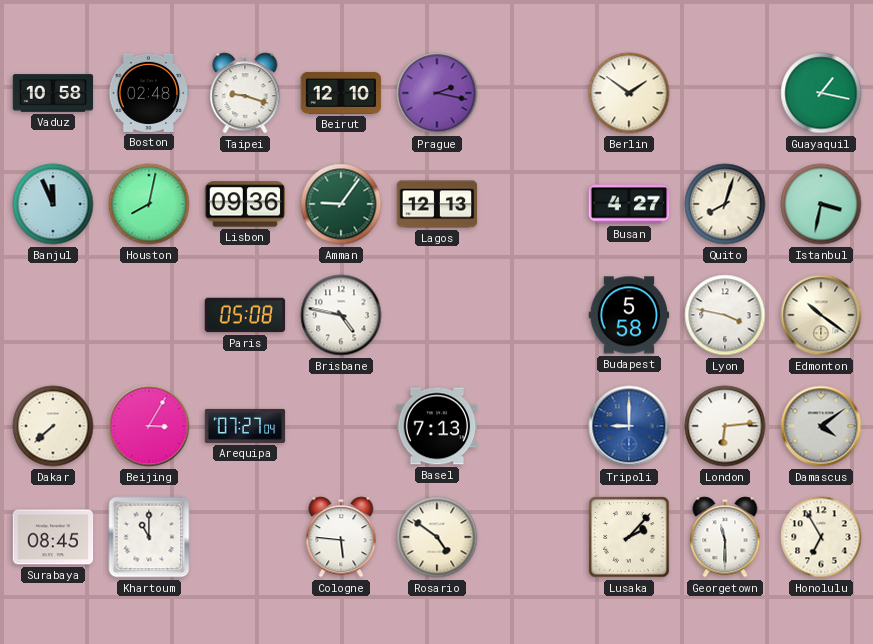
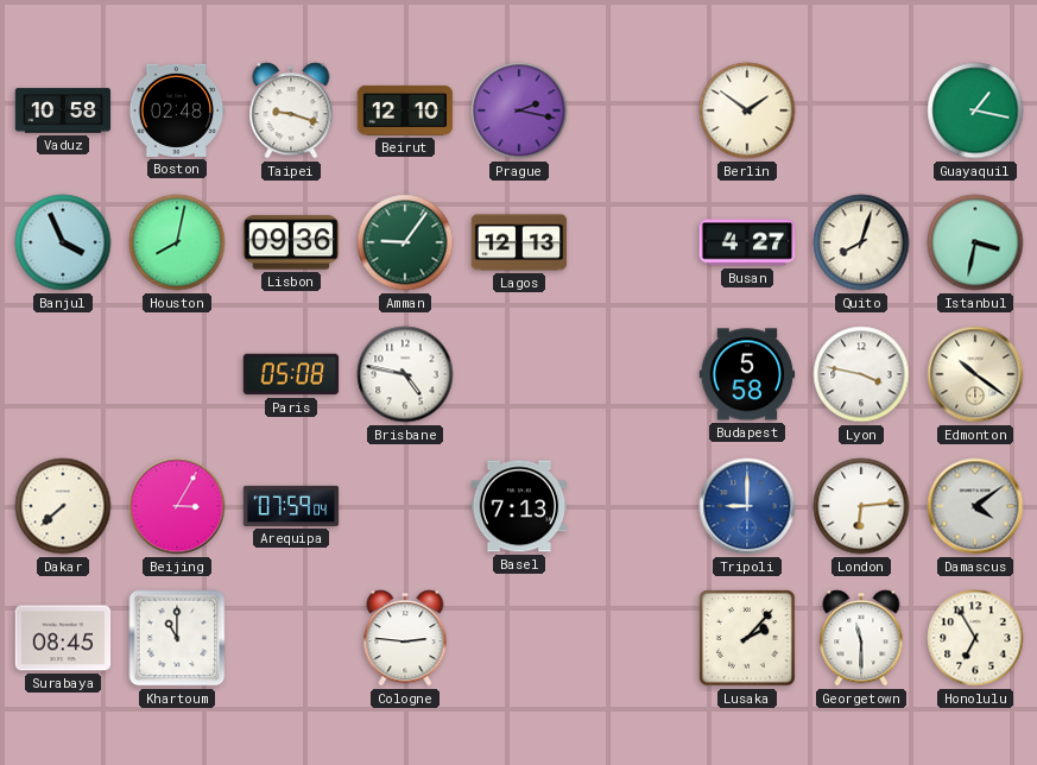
Banjul: 11:56 -> 3:56 (63, 242)
Arequipa: 07:27 -> 07:59 (291, 506)
Cologne: 5:46 -> 2:46 (405, 638)
Rosario: 4:51 -> none (437, 537)
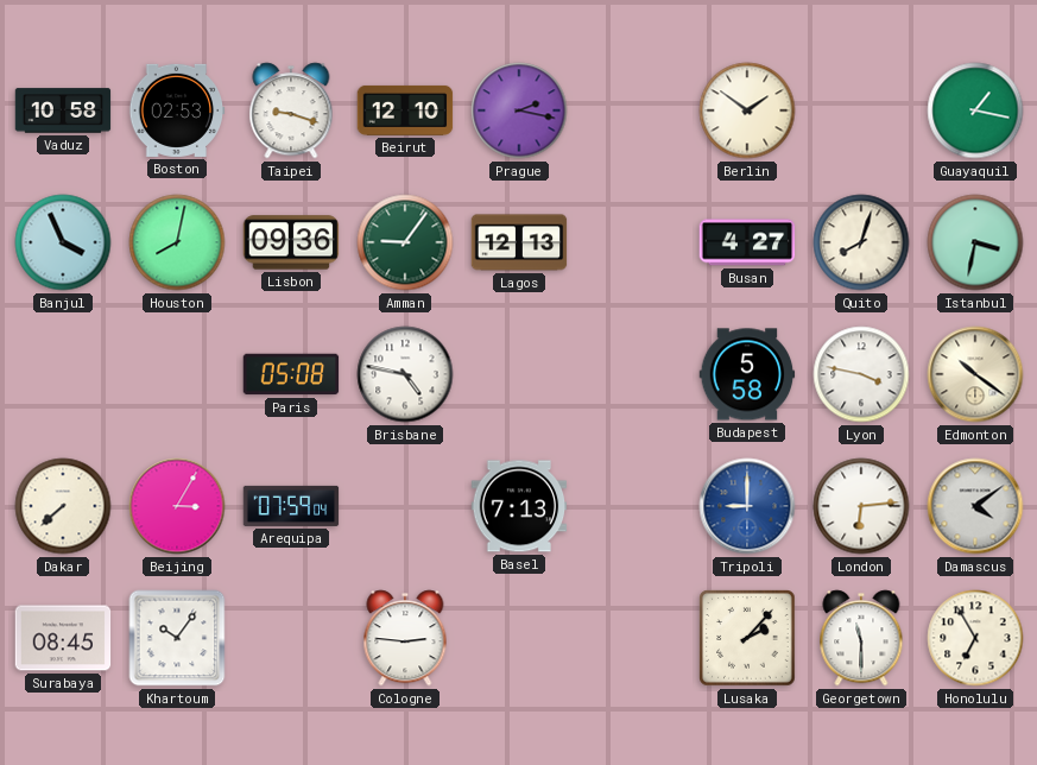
Boston: 02:48 -> 02:53 (177, 110)
Khartoum: 11:00 -> 10:06 (177, 638)
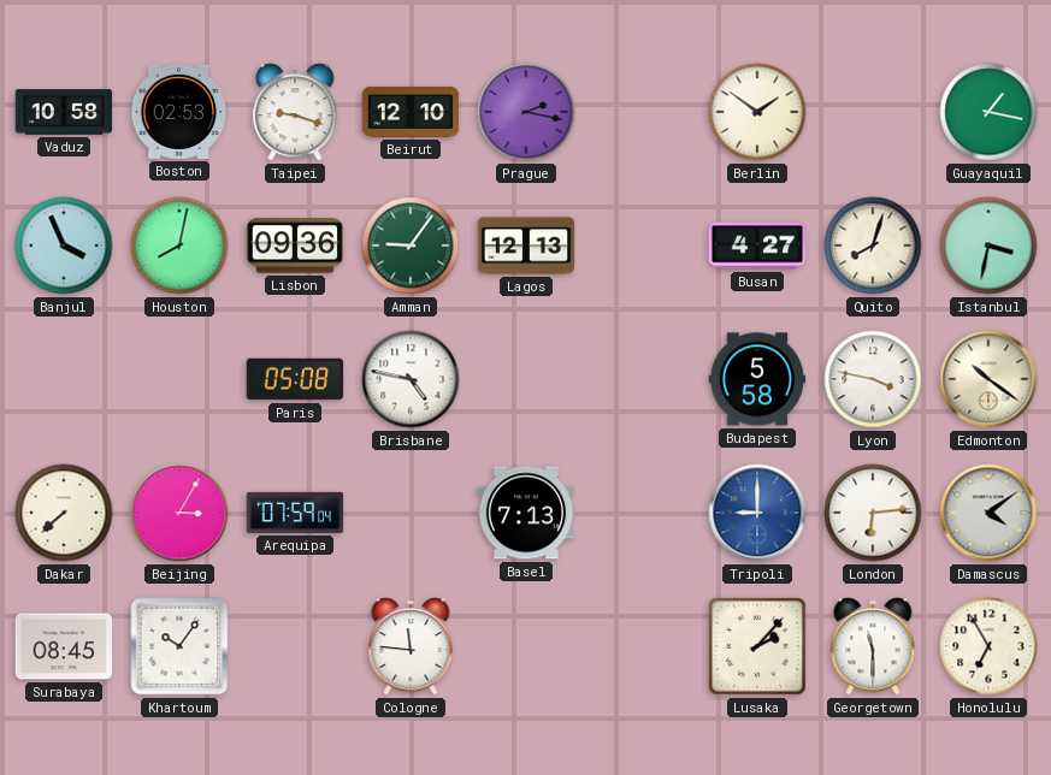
Cologne: 2:46 -> 11:46 (411, 646)
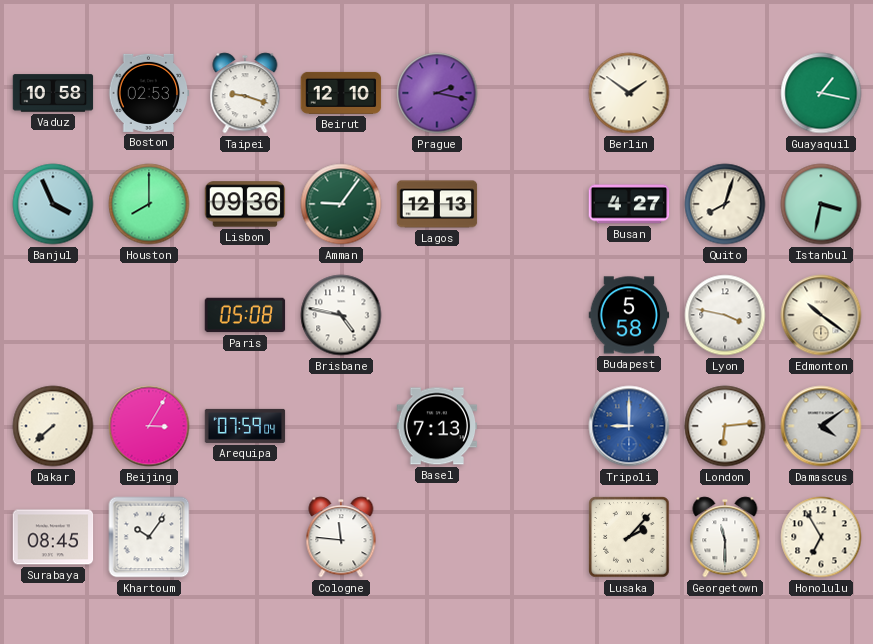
Houston: 8:02 -> 8:00 (149, 204)
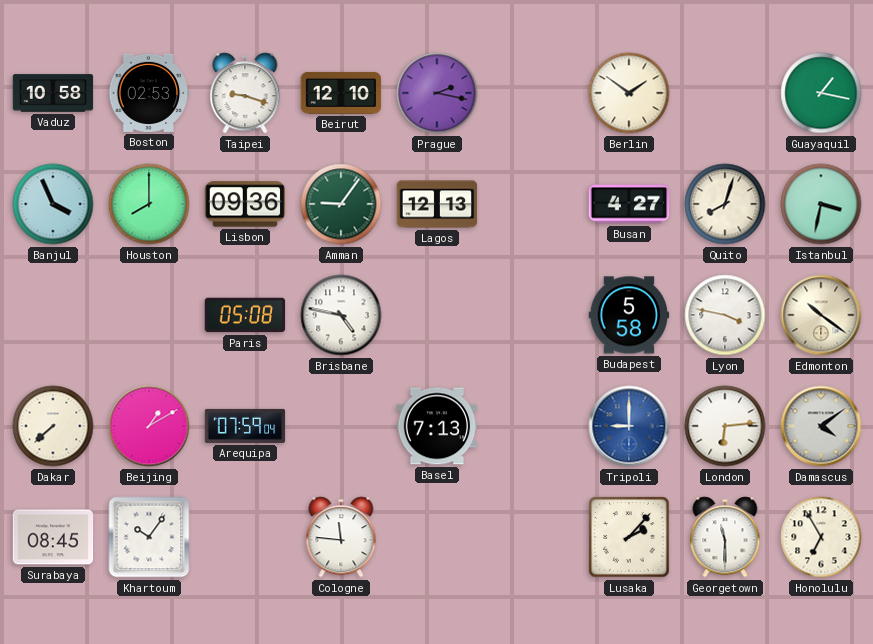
Beijing: 3:05 -> 1:10 (149, 426)
